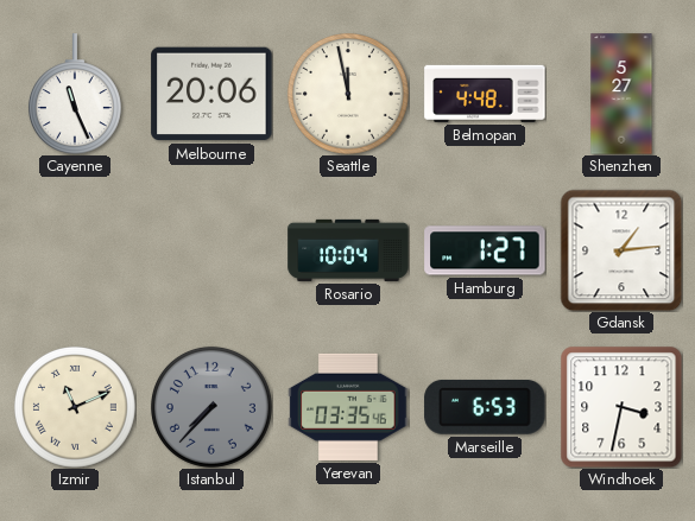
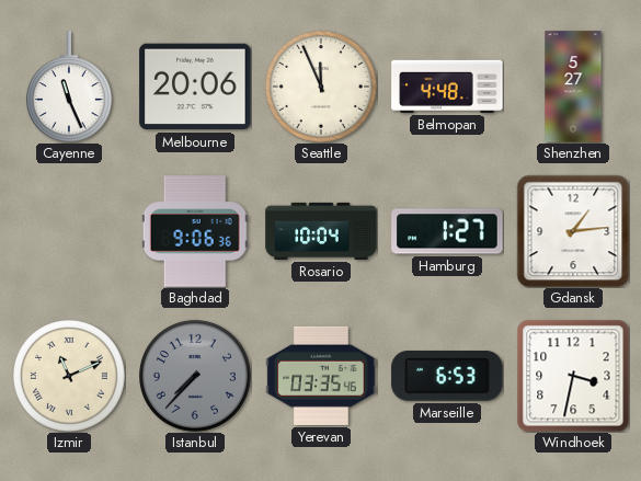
Seattle: 11:58 -> 11:56 (321, 87)
Baghdad: none -> 9:06 (195, 231)
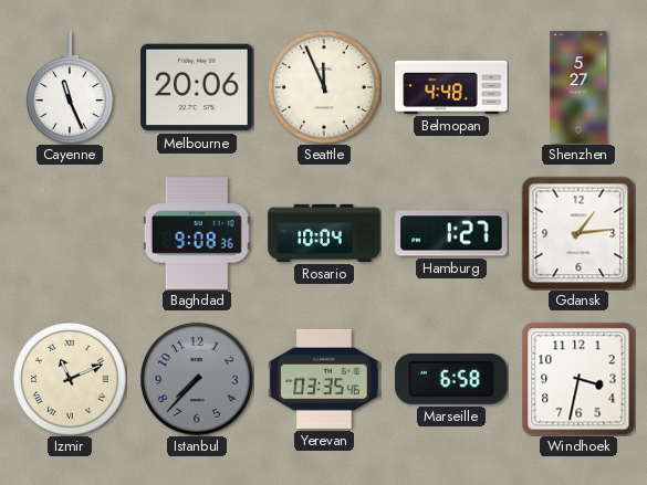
Baghdad: 9:06 -> 9:08 (197, 233)
Marseille: 6:53 -> 6:58 (451, 379)
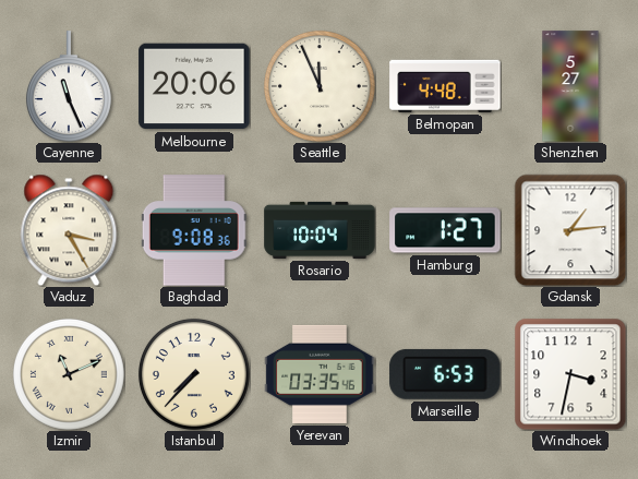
Vaduz: none -> 3:25 (69, 230)
Istanbul dial: grey -> cream (194, 374)
Marseille: 6:58 -> 6:53 (445, 374)
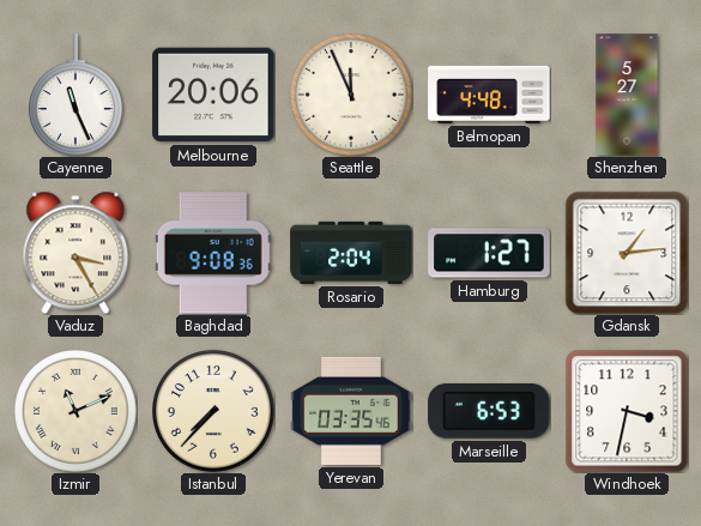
Rosario: 10:04 -> 2:04 (351, 253)
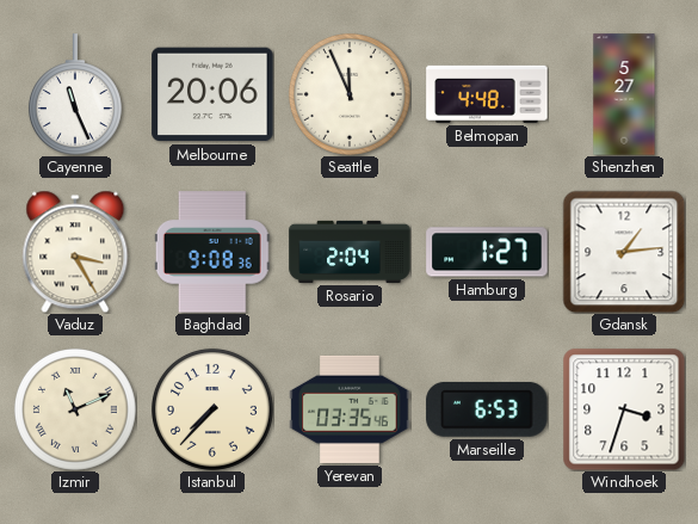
Windhoek: 3:32 -> 3:33 (624, 409)
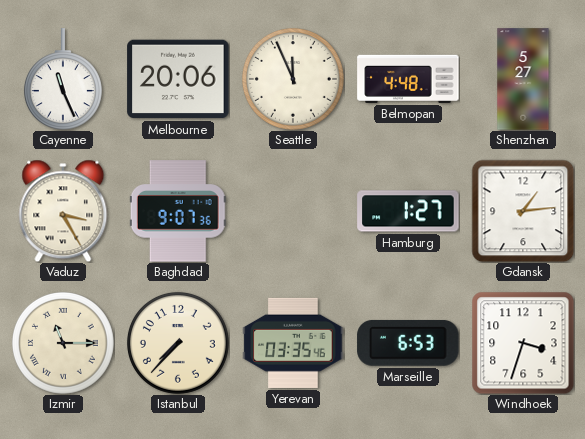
Baghdad: 9:08 -> 9:07 (178, 211)
Rosario: 2:04 -> none (350, 252)
Izmir: 11:11 -> 11:15 (63, 343)
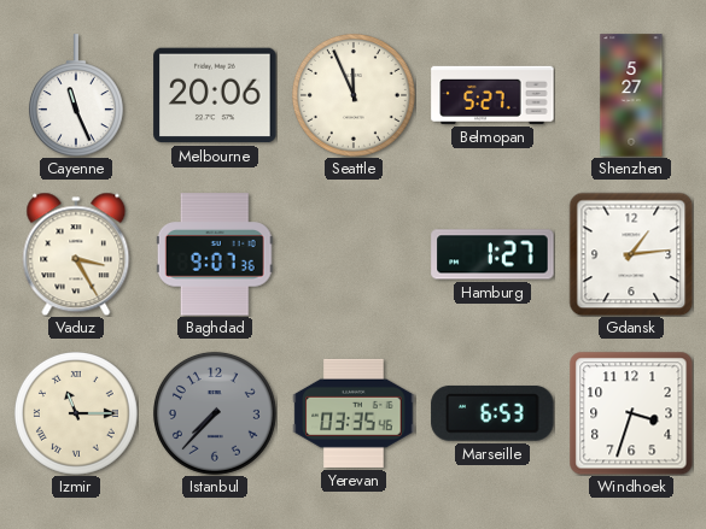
Belmopan: 4:48 -> 5:27 (492, 95)
Istanbul dial: cream -> grey (215, 413)
